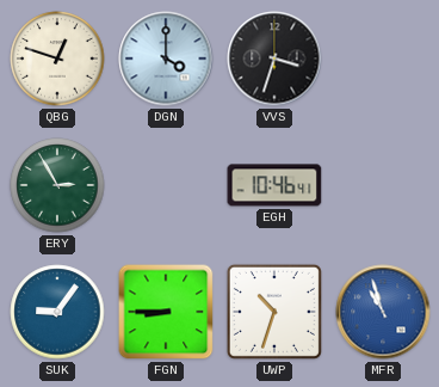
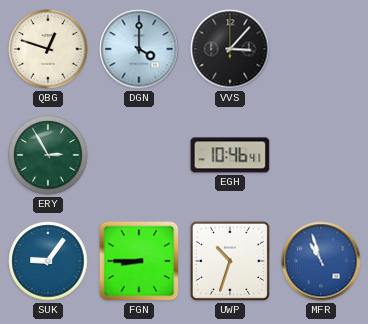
VVS: 3:33 -> 3:07 (230, 49)
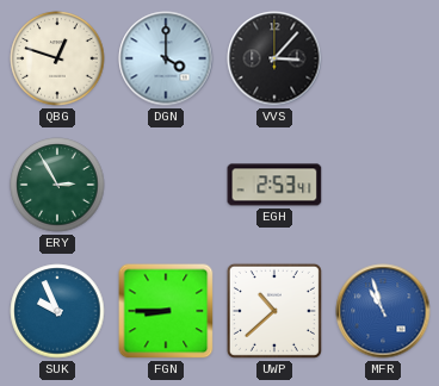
EGH: 10:46 -> 2:53 (274, 185)
SUK: 9:06 -> 9:56 (57, 311)
UWP: 10:33 -> 10:38 (274, 311)
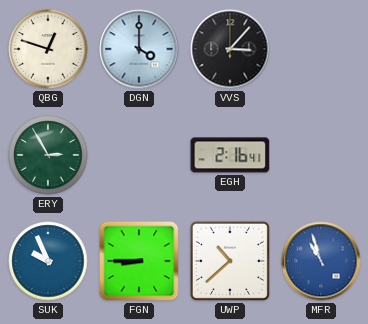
EGH: 2:53 -> 2:16 (230, 155)
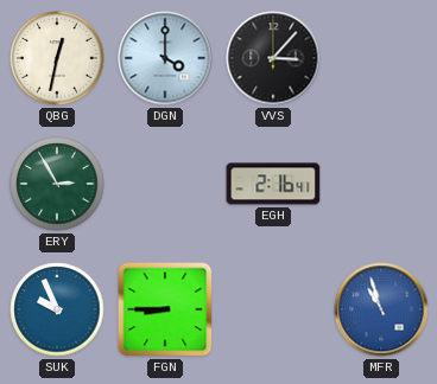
QBG: 12:48 -> 12:32 (57, 58)
UWP: 10:38 -> none (230, 261)
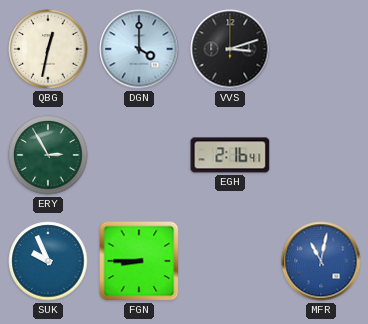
VVS: 3:07 -> 3:12 (230, 49)
MFR: 10:57 -> 11:02 (321, 261)
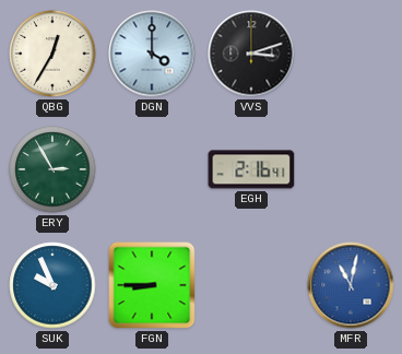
QBG: 12:32 -> 12:35 (52, 54)
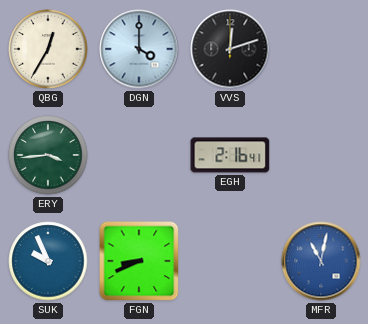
VVS: 3:12 -> 12:12 (230, 49)
ERY: 2:55 -> 3:44 (48, 155)
FGN: 8:45 -> 8:41 (139, 261)
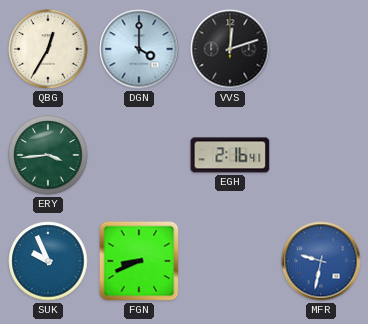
MFR: 11:02 -> 9:32 (321, 261)
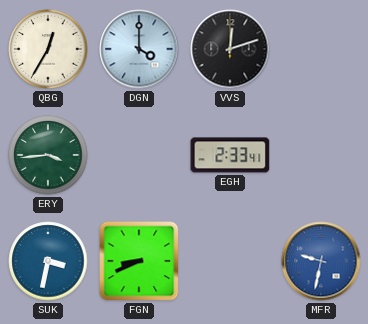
EGH: 2:16 -> 2:33 (230, 155)
SUK: 9:56 -> 3:32 (48, 261)
